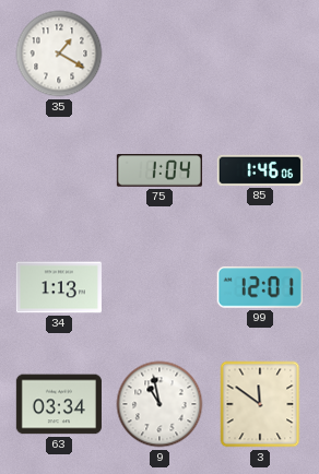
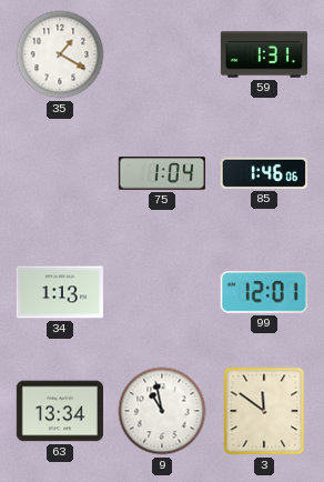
59: none -> 1:31 (264, 54)
63: 03:34 -> 13:34 (60, 411)
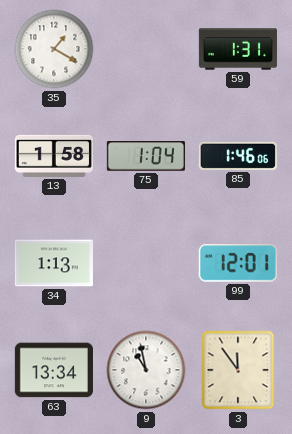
13: none -> 1:58 (54, 156)
3: 11:51 -> 11:54 (238, 370)
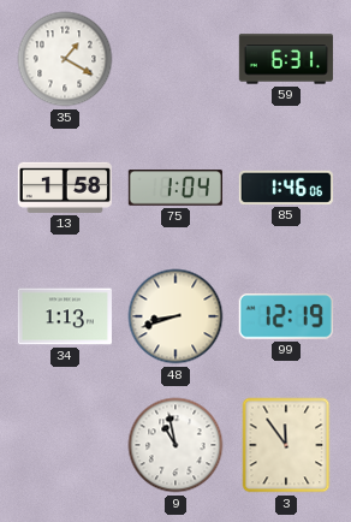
59: 1:31 -> 6:31 (286, 59)
48: none -> 8:42 (175, 316)
99: 12:01 -> 12:19 (286, 316)
63: 13:34 -> none (54, 370)
